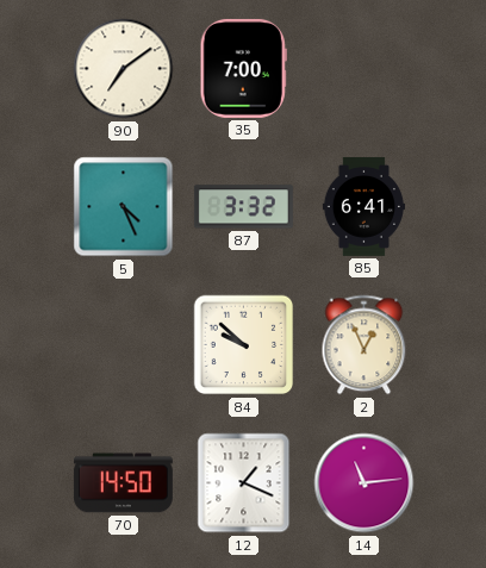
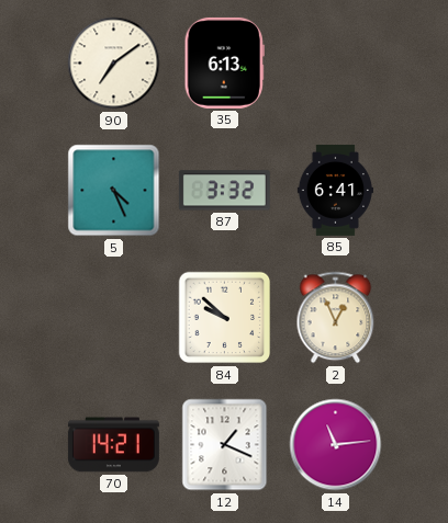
35: 7:00 -> 6:13 (224, 62)
70: 14:50 -> 14:21 (113, 445)
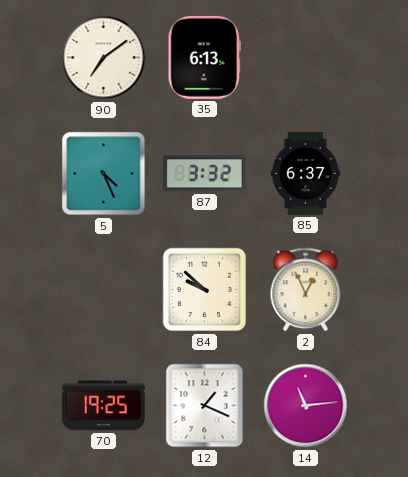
85: 6:41 -> 6:37 (305, 173)
70: 14:21 -> 19:25 (103, 406)
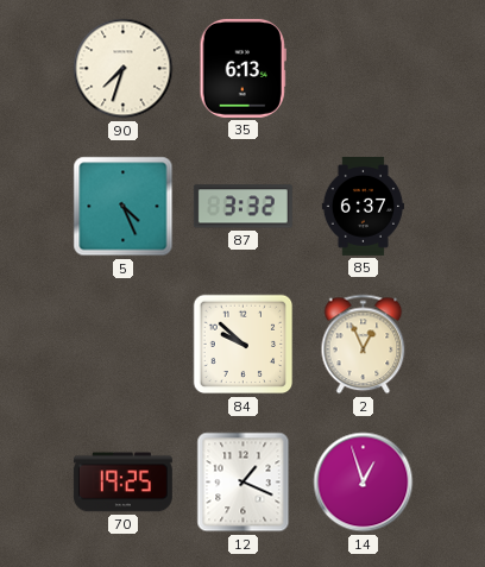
90: 7:09 -> 7:33 (124, 69)
14: 11:14 -> 12:57 (364, 483)
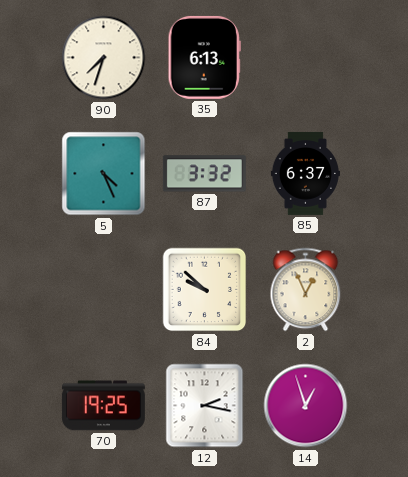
12: 1:19 -> 2:17 (205, 406)
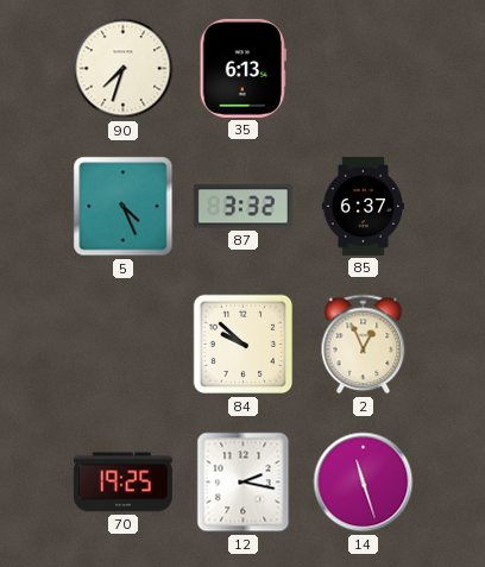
14: 12:57 -> 11:27 (364, 483)
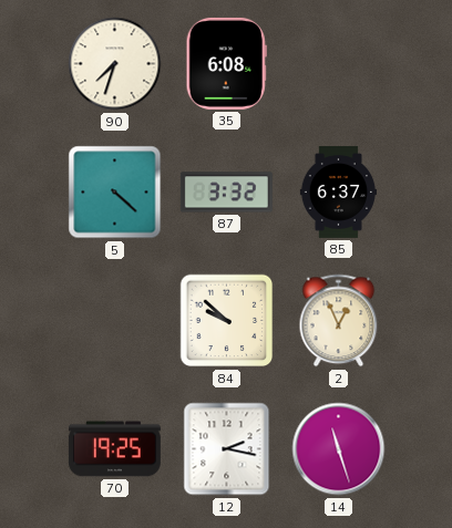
35: 6:13 -> 6:08 (226, 63)
5: 4:26 -> 4:22 (115, 193)
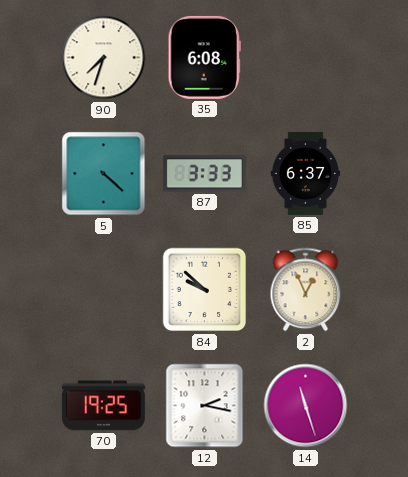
87: 3:32 -> 3:33 (204, 174)
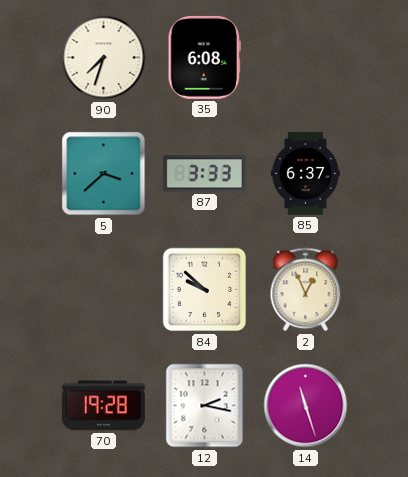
5: 4:22 -> 3:38 (104, 174)
70: 19:25 -> 19:28 (103, 406)
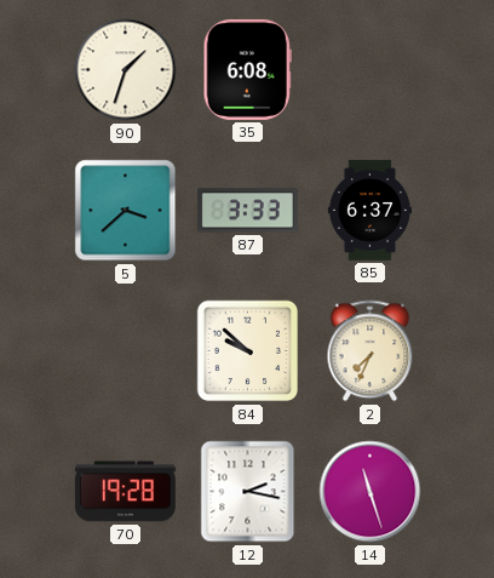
90: 7:33 -> 1:33 (126, 70)
2: 12:56 -> 7:34 (370, 351)
